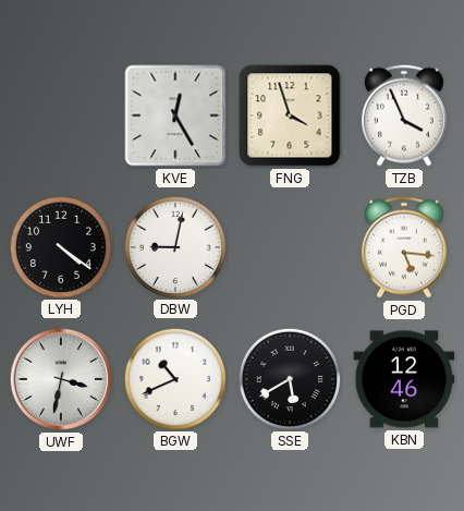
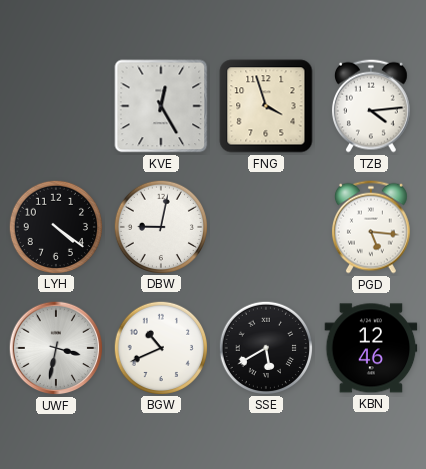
TZB: 3:56 -> 4:14 (371, 106)
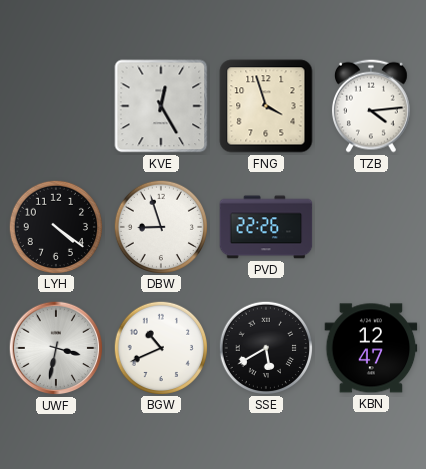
DBW: 9:02 -> 8:57 (160, 226)
PVD: none -> 22:26 (266, 227)
PGD: 5:16 -> none (371, 227)
KBN: 12:46 -> 12:47 (371, 348)
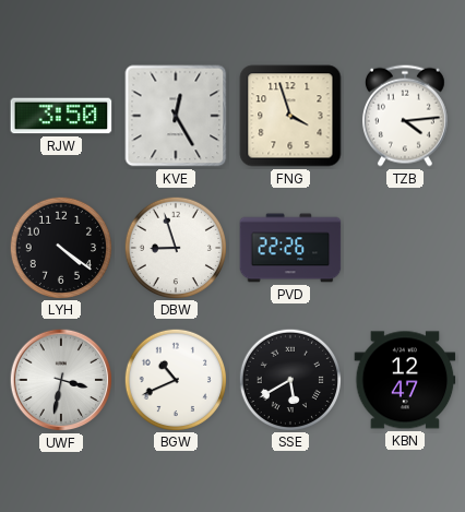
RJW: none -> 3:50 (61, 116)
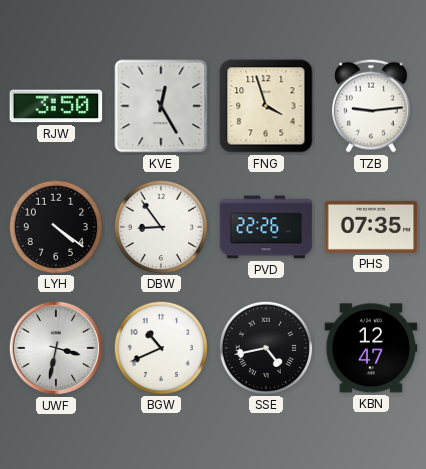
TZB: 4:14 -> 9:14 (371, 106)
DBW: 8:57 -> 8:54 (160, 226)
PHS: none -> 07:35 (371, 227)
SSE: 5:40 -> 4:43 (265, 347)
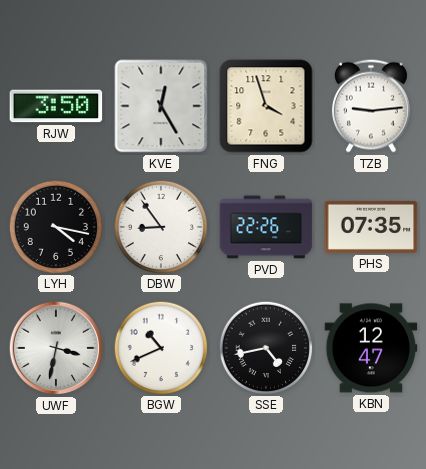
LYH: 4:21 -> 4:17 (55, 226)
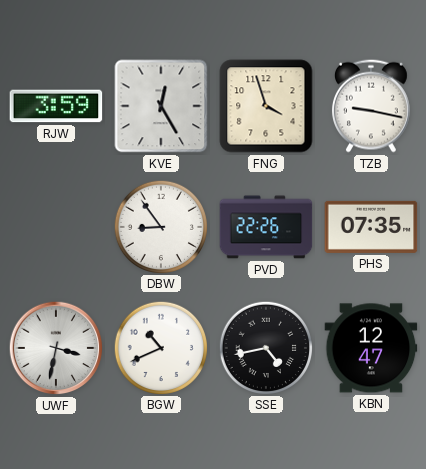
RJW: 3:50 -> 3:59 (56, 106)
TZB: 9:14 -> 9:17 (371, 106)
LYH: 4:17 -> none (55, 226)
